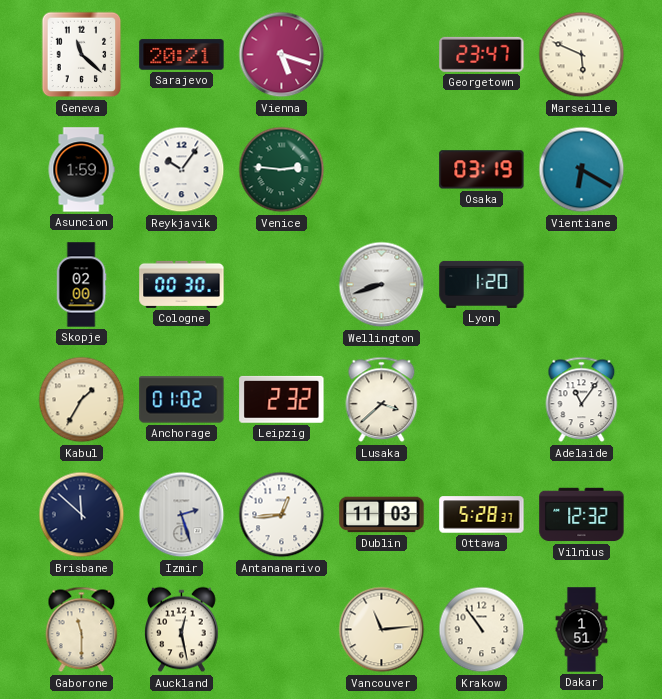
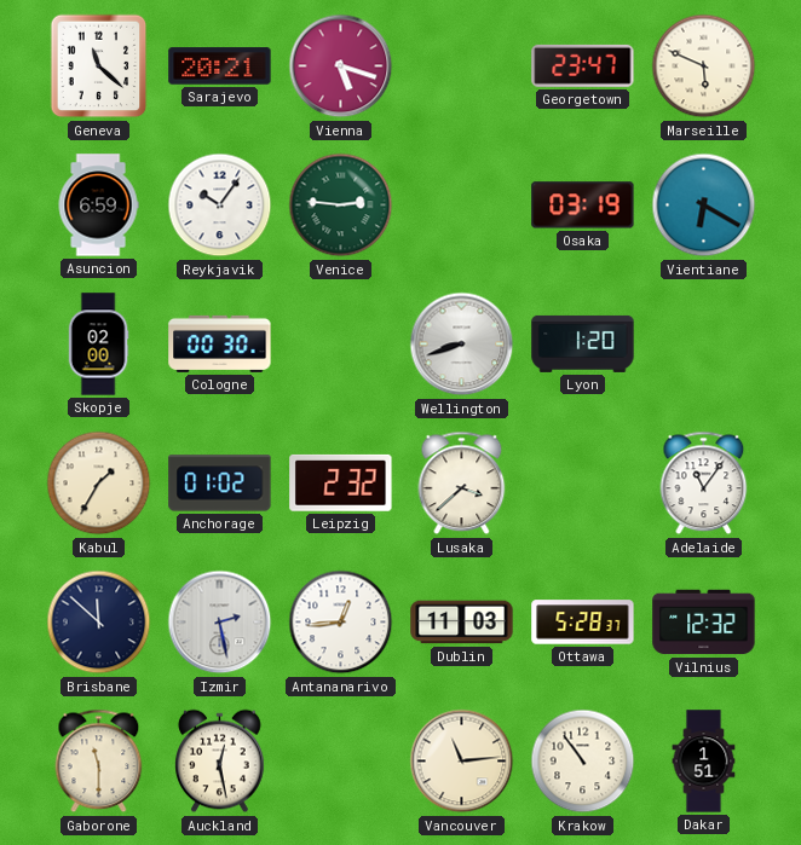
Asuncion: 1:59 -> 6:59 (98, 206)
Izmir: 2:27 -> 2:28 (220, 623)
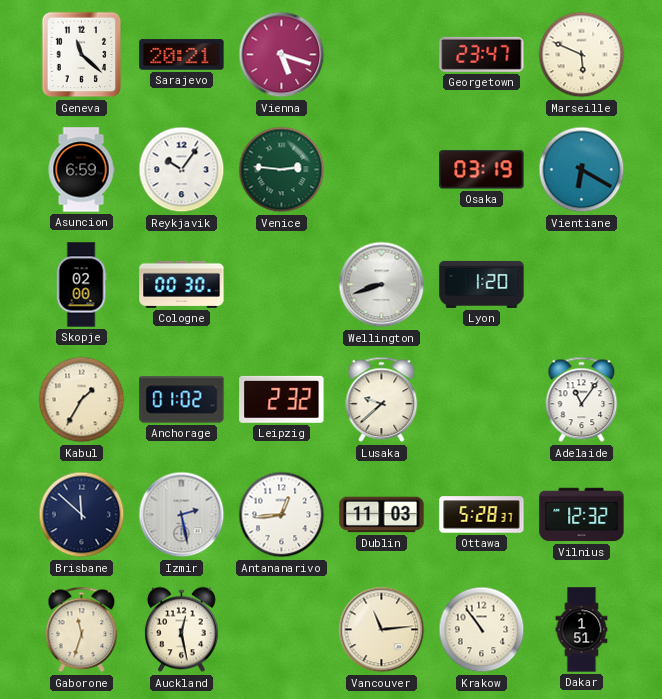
Lusaka: 3:38 -> 9:38 (382, 400)
Gaborone: 11:30 -> 11:33 (82, 630)
